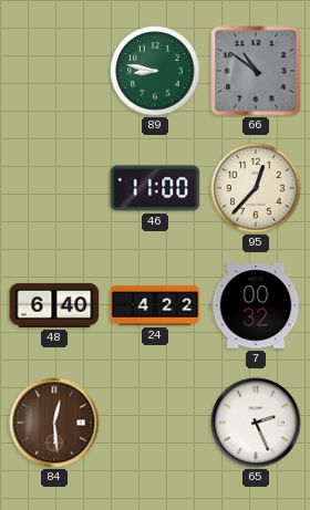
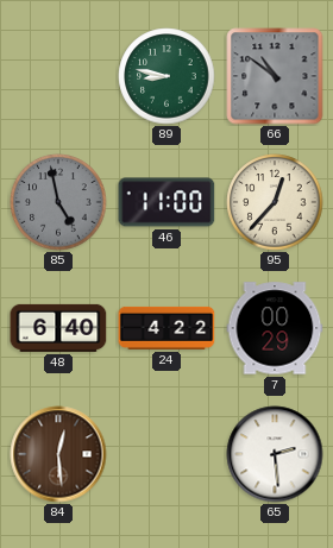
85: none -> 4:58 (58, 202)
7: 00:32 -> 00:29 (275, 328)
65: 2:26 -> 2:29 (275, 454)
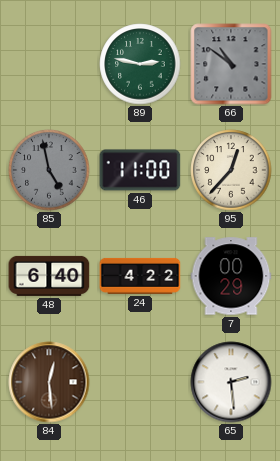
89: 8:47 -> 2:47 (140, 64)
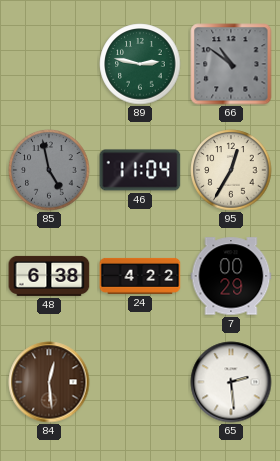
46: 11:00 -> 11:04 (140, 170)
95: 12:37 -> 12:35 (231, 170)
48: 6:40 -> 6:38 (49, 276)
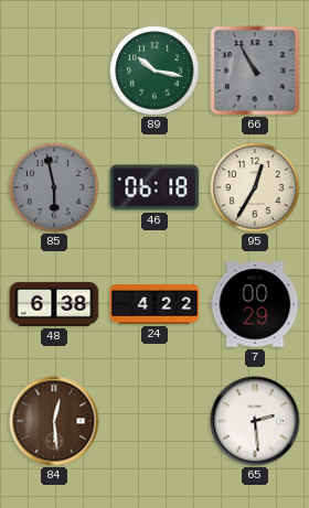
89: 2:47 -> 10:17 (154, 71)
66: 10:51 -> 10:55 (255, 71)
85: 4:58 -> 5:58 (54, 187)
46: 11:04 -> 06:18 (154, 187)
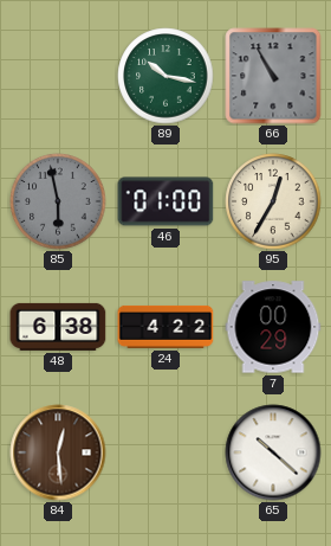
46: 06:18 -> 01:00 (165, 201)
65: 2:29 -> 10:22 (273, 452)
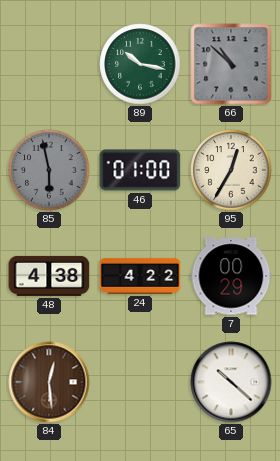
66: 10:55 -> 10:52 (231, 64)
48: 6:38 -> 4:38 (49, 276)
